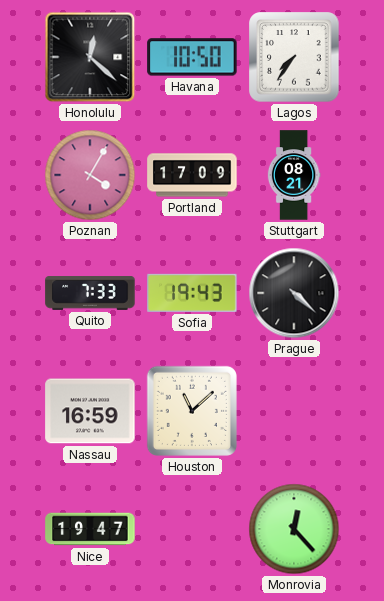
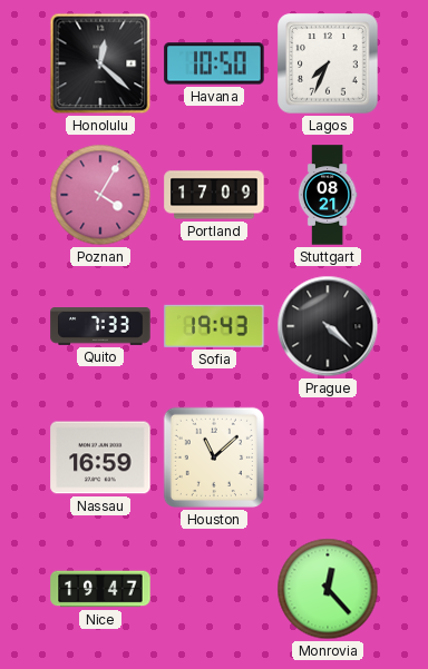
Lagos: 7:36 -> 7:34 (328, 63)
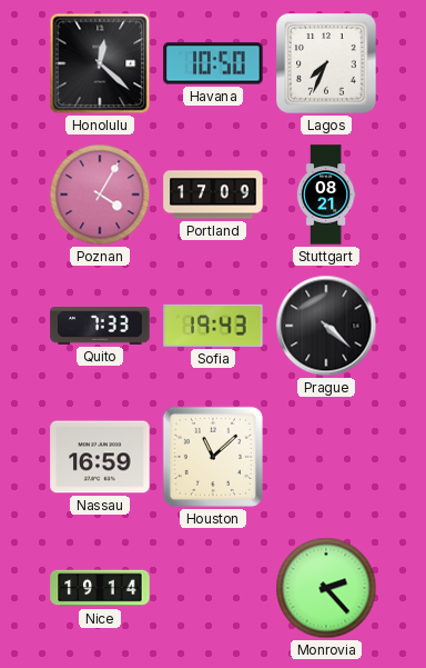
Nice: 19:47 -> 19:14 (100, 588)
Monrovia: 12:23 -> 2:23 (326, 588)
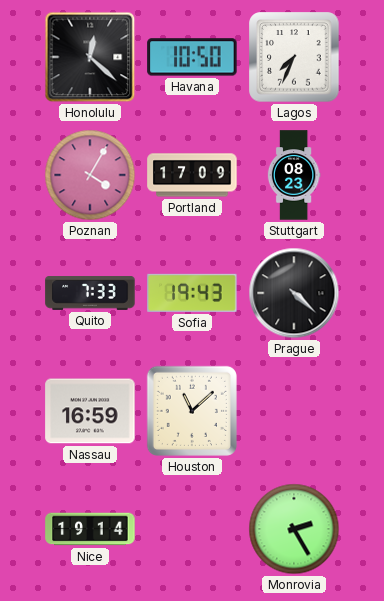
Stuttgart: 08:21 -> 08:23 (294, 175)
Monrovia: 2:23 -> 2:25 (294, 529)
